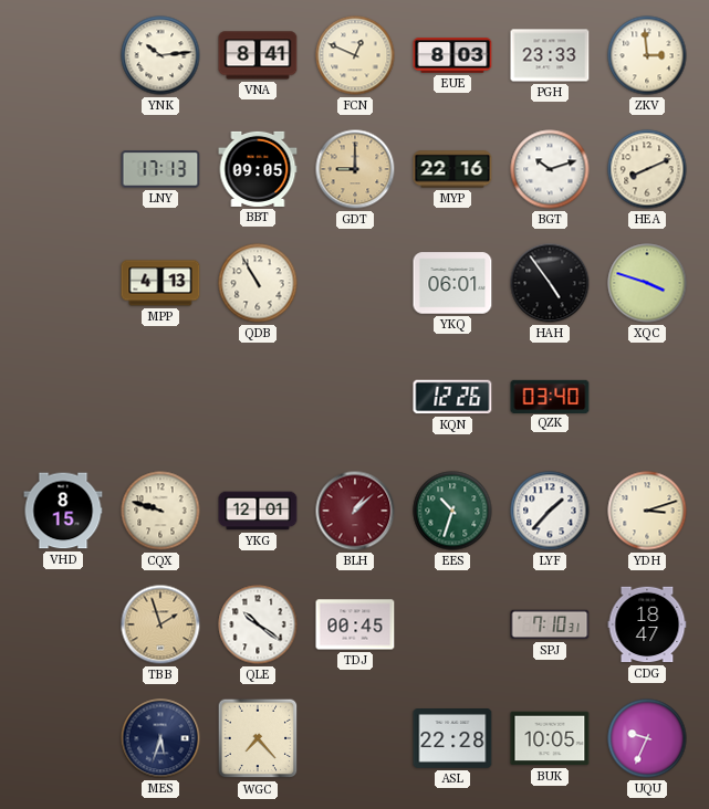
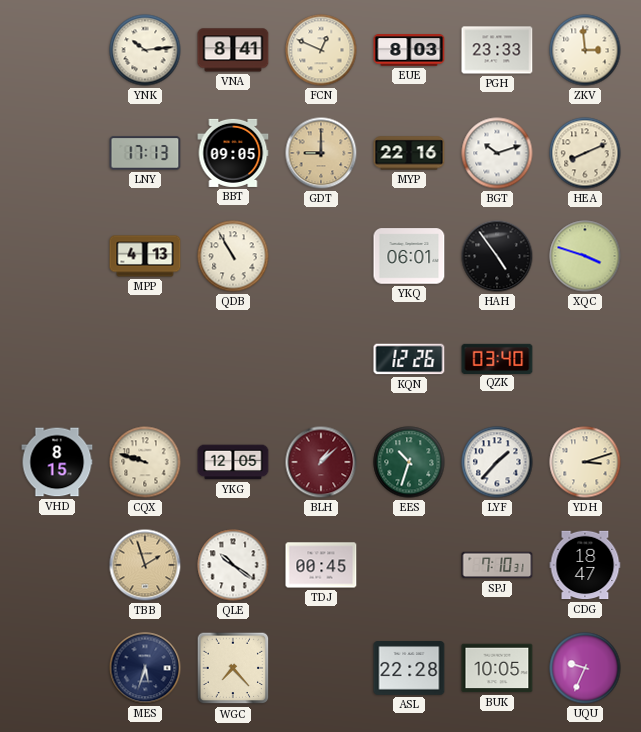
YKG: 12:01 -> 12:05 (233, 462)
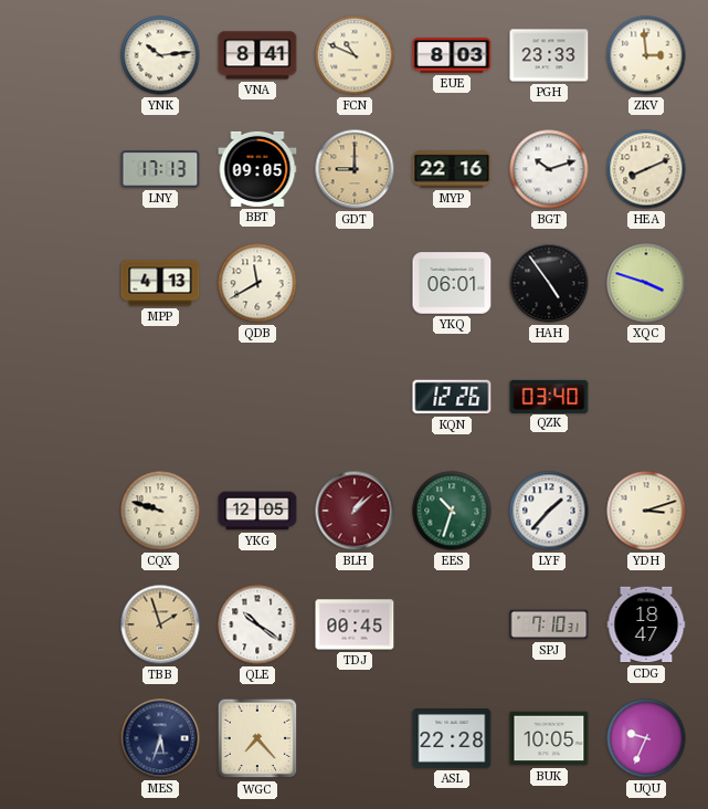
FCN: 12:49 -> 10:49 (355, 55)
QDB: 10:55 -> 11:40 (257, 283)
VHD: 8:15 -> none (57, 462)
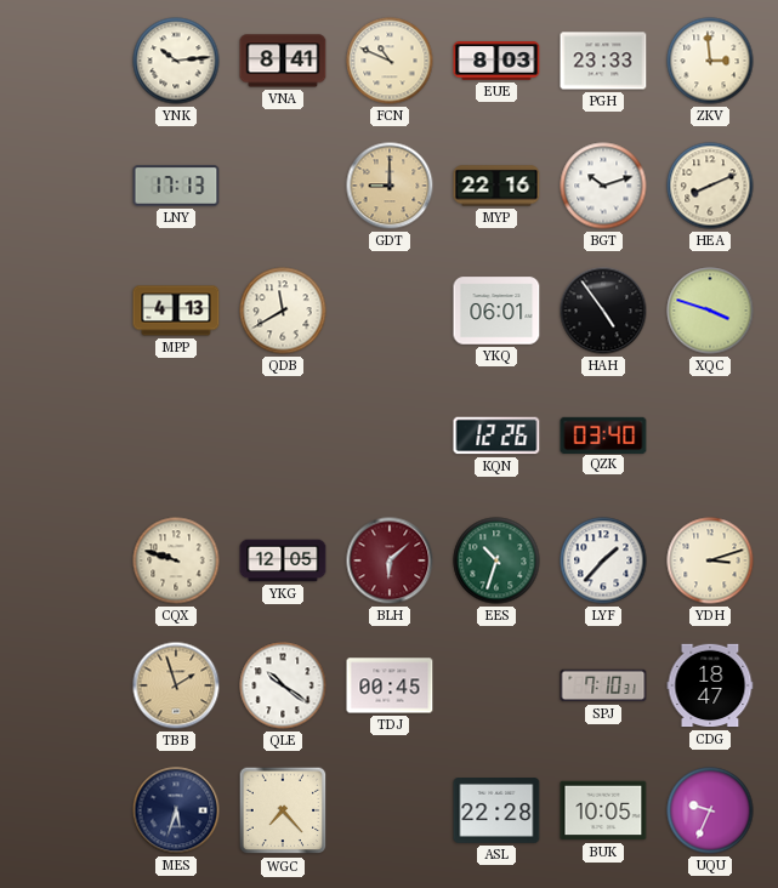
BBT: 09:05 -> none (257, 169)
BLH: 1:08 -> 6:08 (390, 560)
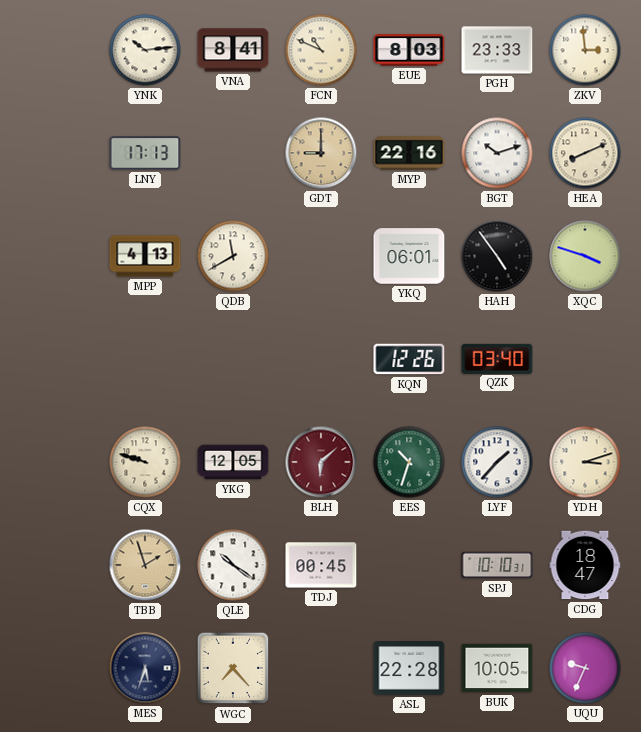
SPJ: 7:10 -> 10:10 (497, 565)
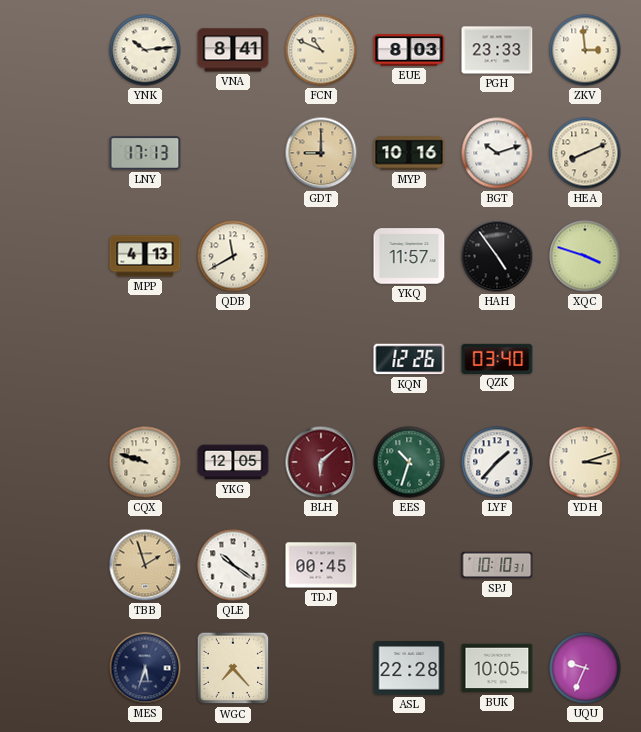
MYP: 22:16 -> 10:16 (409, 153)
YKQ: 06:01 -> 11:57 (409, 256)
CDG: 18:47 -> none (585, 565)
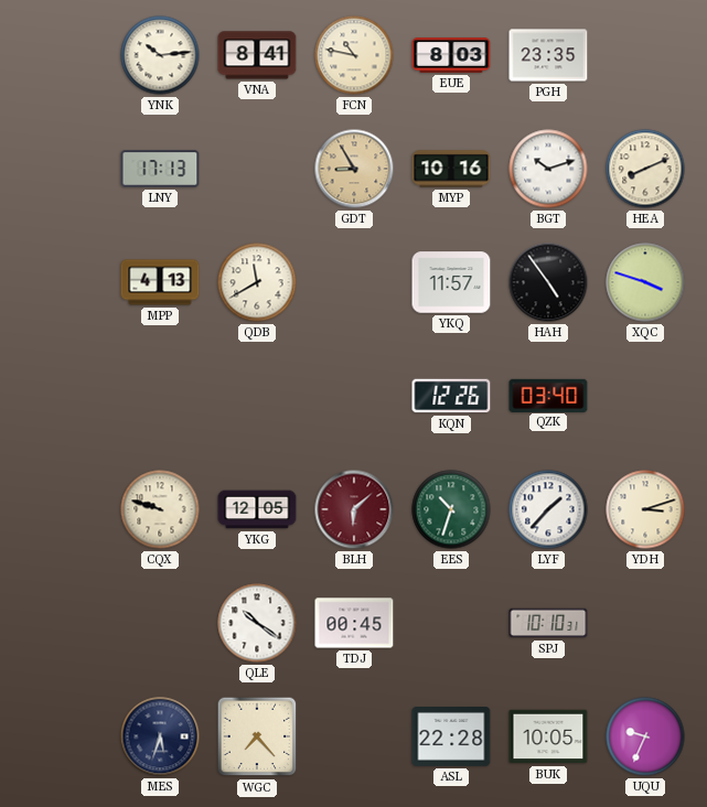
FCN: 10:49 -> 10:47 (354, 55)
PGH: 23:33 -> 23:35 (548, 55)
ZKV: 2:59 -> none (585, 50)
GDT: 9:00 -> 8:55 (354, 169)
TBB: 1:57 -> none (145, 565)
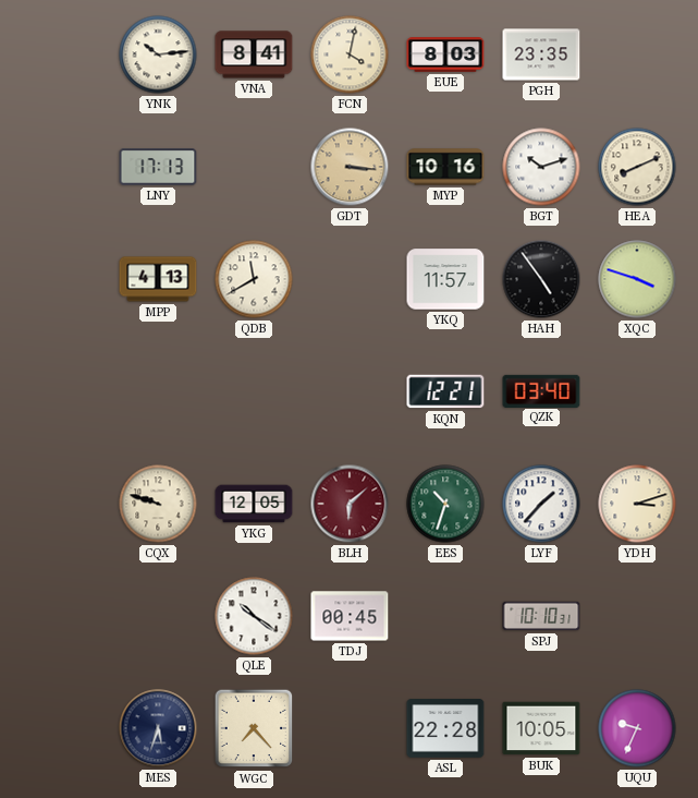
FCN: 10:47 -> 4:02 (350, 55)
GDT: 8:55 -> 3:16 (350, 167)
KQN: 12:26 -> 12:21 (445, 391)
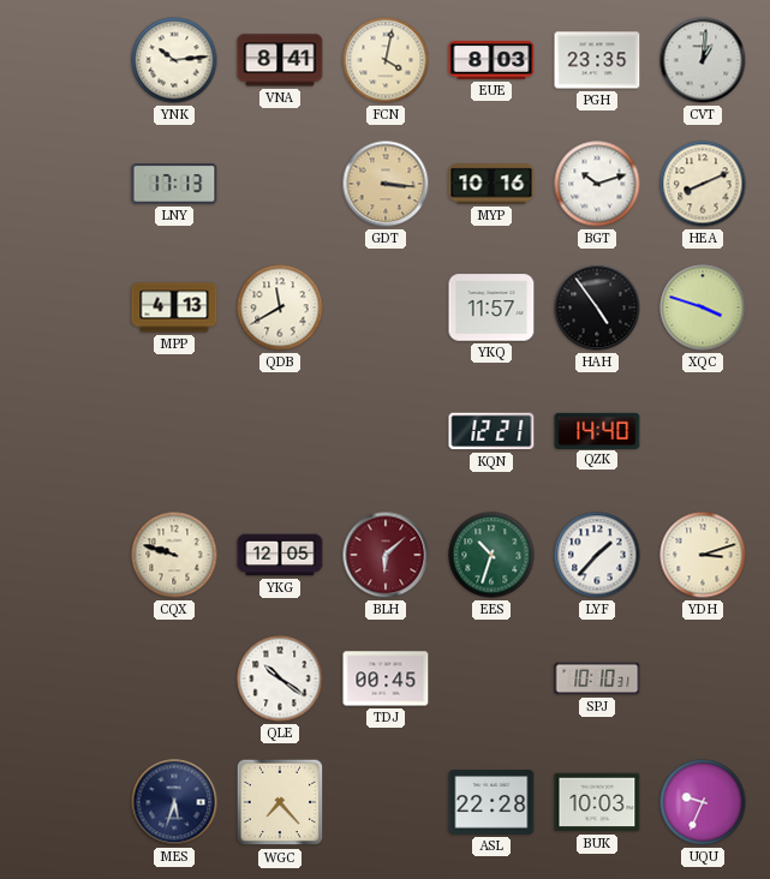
CVT: none -> 1:01 (703, 60)
QZK: 03:40 -> 14:40 (597, 430)
BUK: 10:05 -> 10:03 (597, 802)
